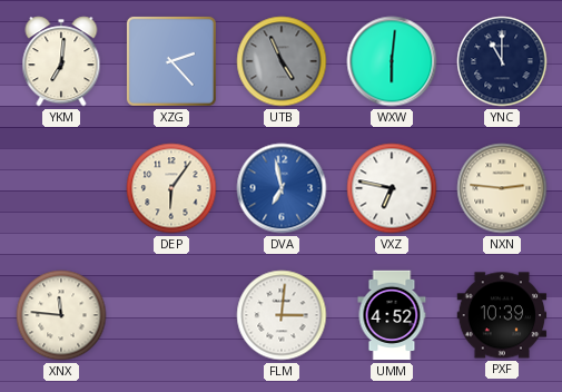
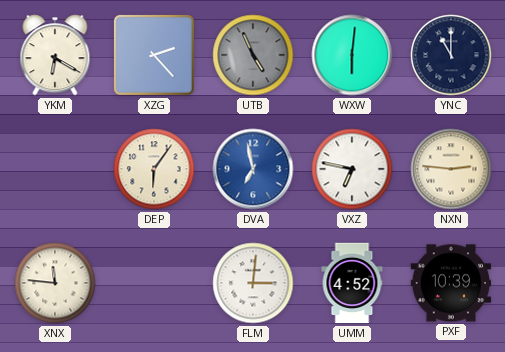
YKM: 7:01 -> 6:20 (55, 55)
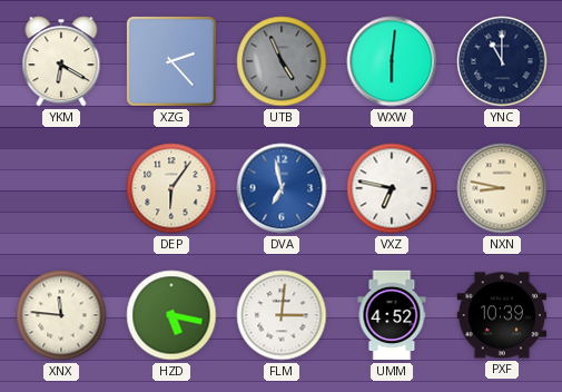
NXN: 2:46 -> 8:47 (502, 188)
HZD: none -> 5:17 (171, 315)
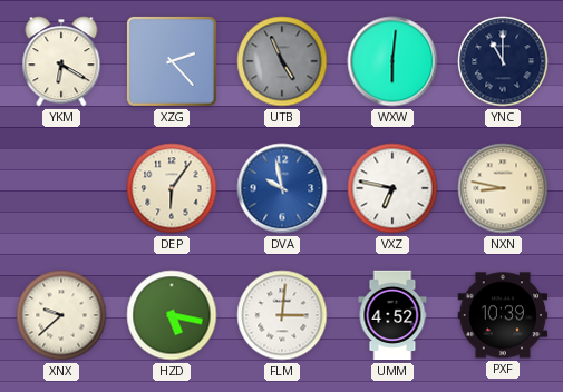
DVA: 6:58 -> 9:58 (282, 188)
XNX: 11:46 -> 9:38 (61, 315)
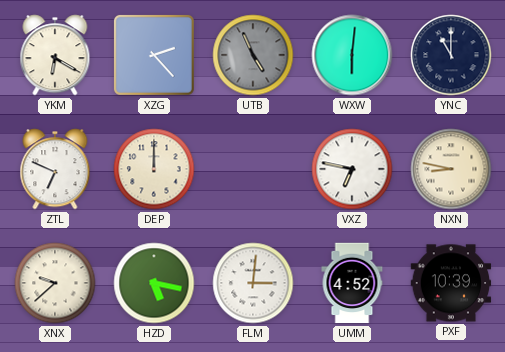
ZTL: none -> 6:49 (55, 169)
DEP: 6:06 -> 12:00 (154, 169)
DVA: 9:58 -> none (282, 188)
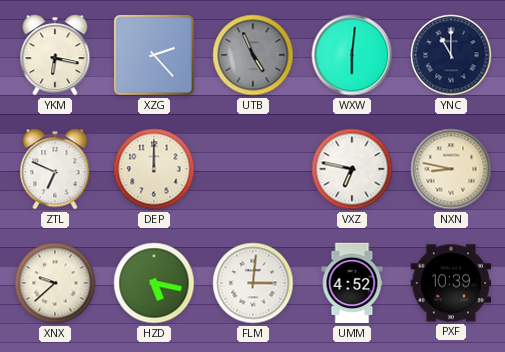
YKM: 6:20 -> 6:17 (55, 55)
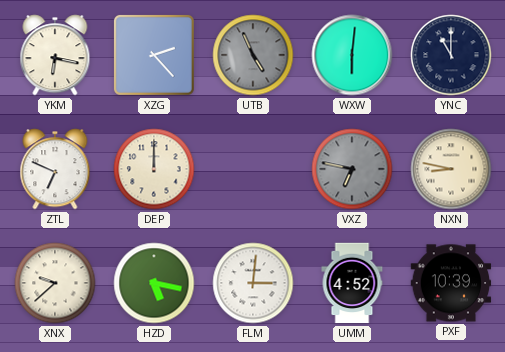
VXZ dial: white -> grey (352, 169)
